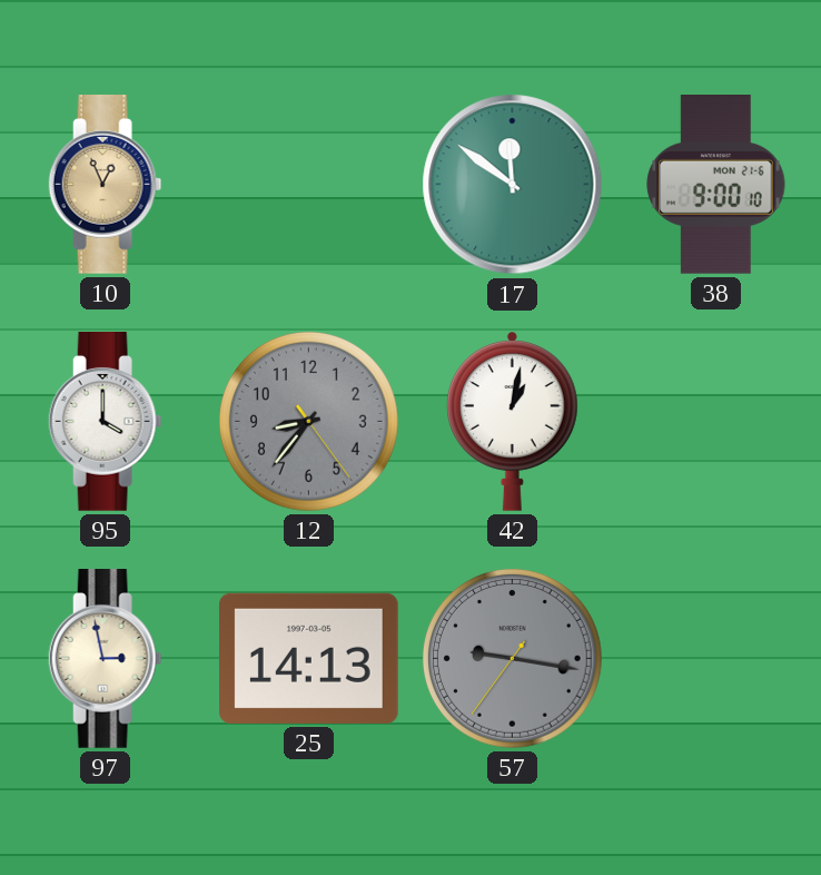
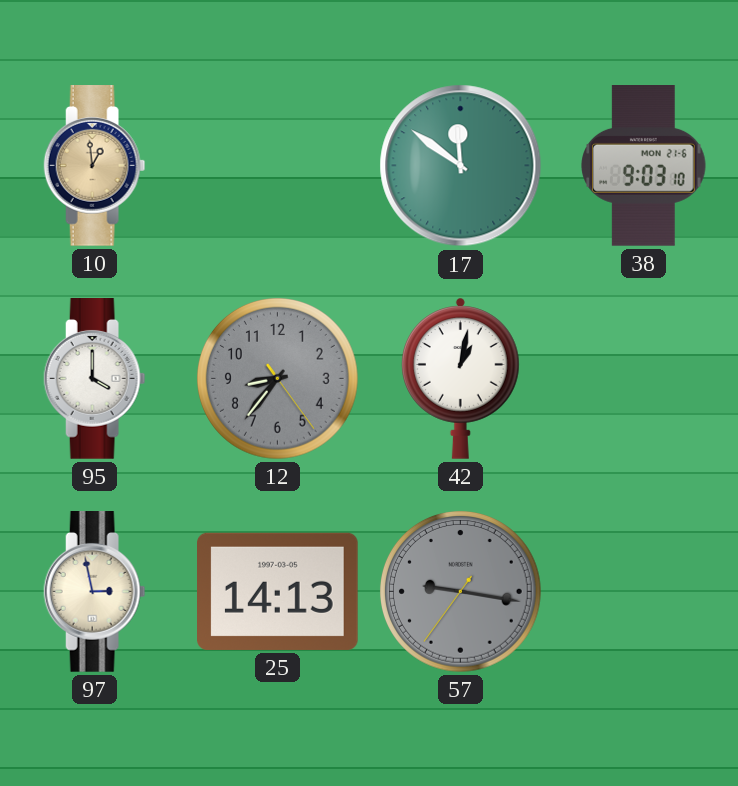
10: 12:56 -> 12:59 (95, 166)
38: 9:00 -> 9:03 (644, 166)
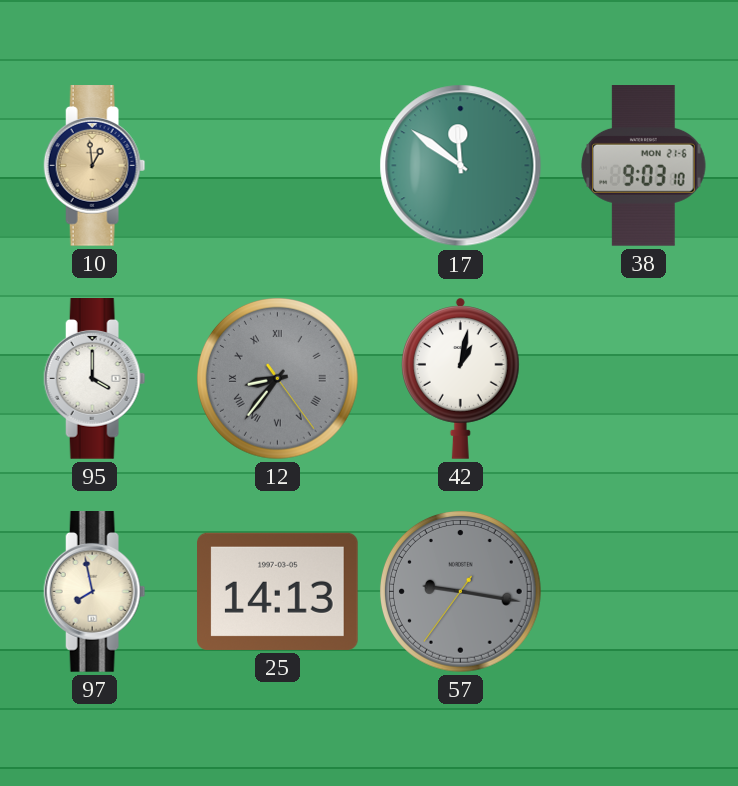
12 numerals: Arabic -> Roman (278, 379)
97: 2:58 -> 7:58 (95, 592)
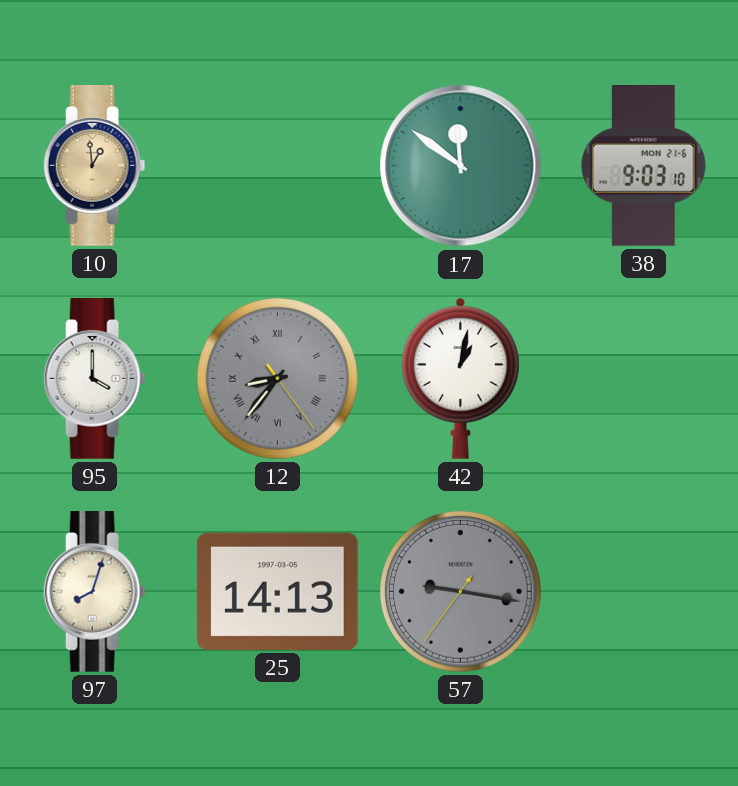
97: 7:58 -> 8:03 (95, 592)
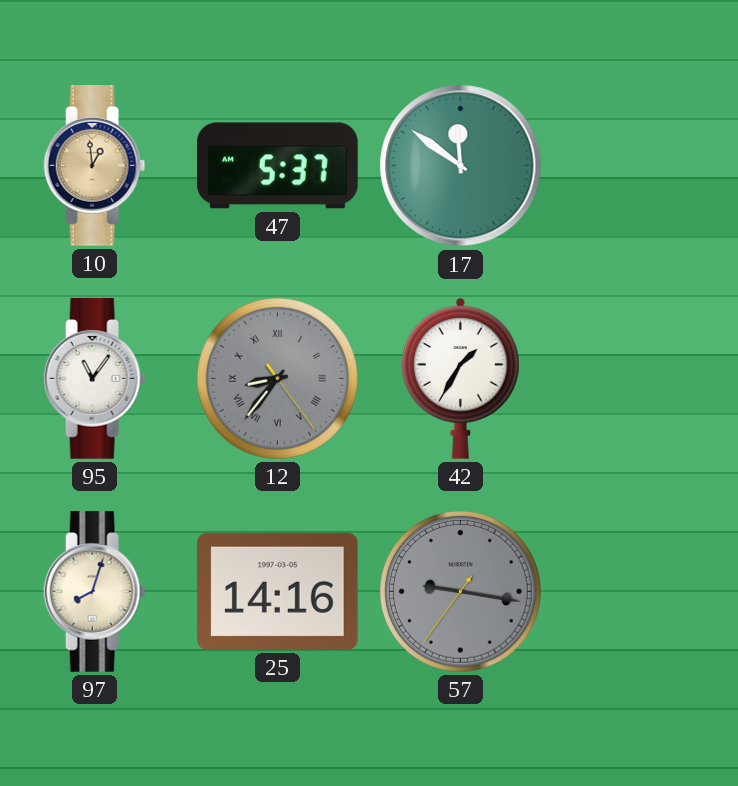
47: none -> 5:37 (278, 166)
38: 9:03 -> none (644, 166)
95: 4:00 -> 11:06 (95, 379)
42: 1:02 -> 1:35 (461, 378)
25: 14:13 -> 14:16 (278, 591)
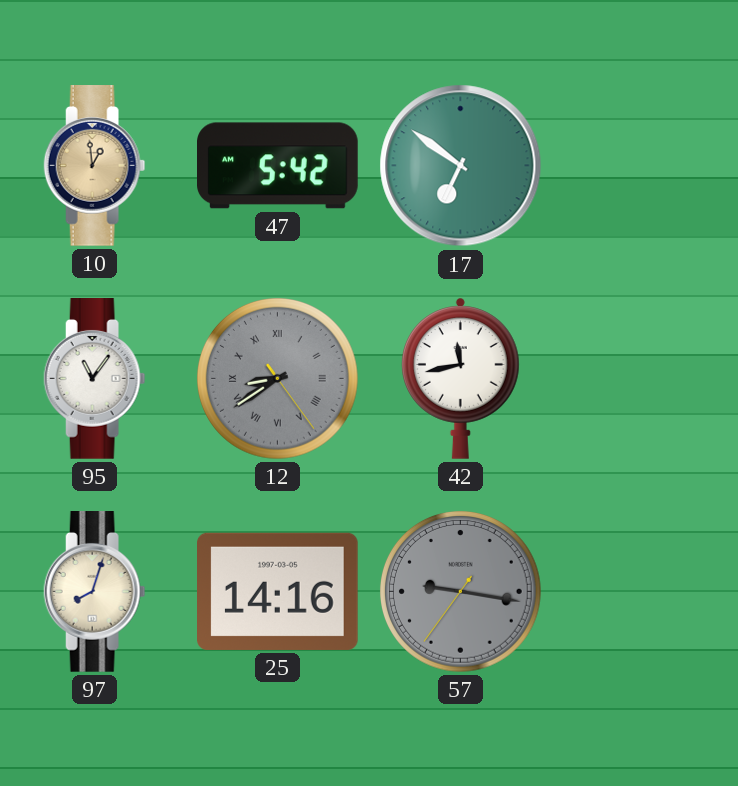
47: 5:37 -> 5:42 (278, 166)
17: 11:51 -> 6:51 (461, 166)
12: 8:36 -> 8:39 (278, 379)
42: 1:35 -> 11:43 (461, 378)
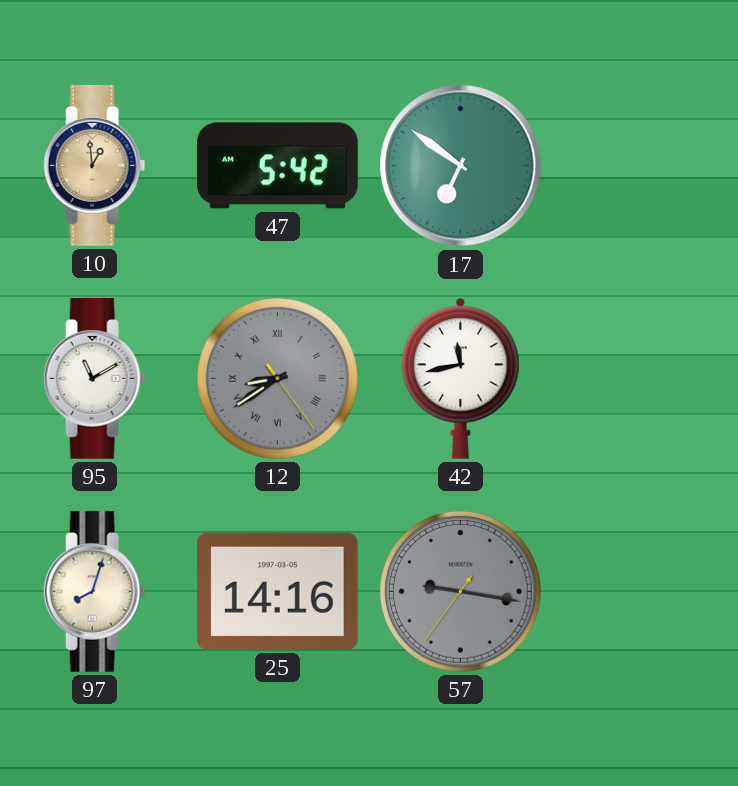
95: 11:06 -> 11:10 (95, 379)
